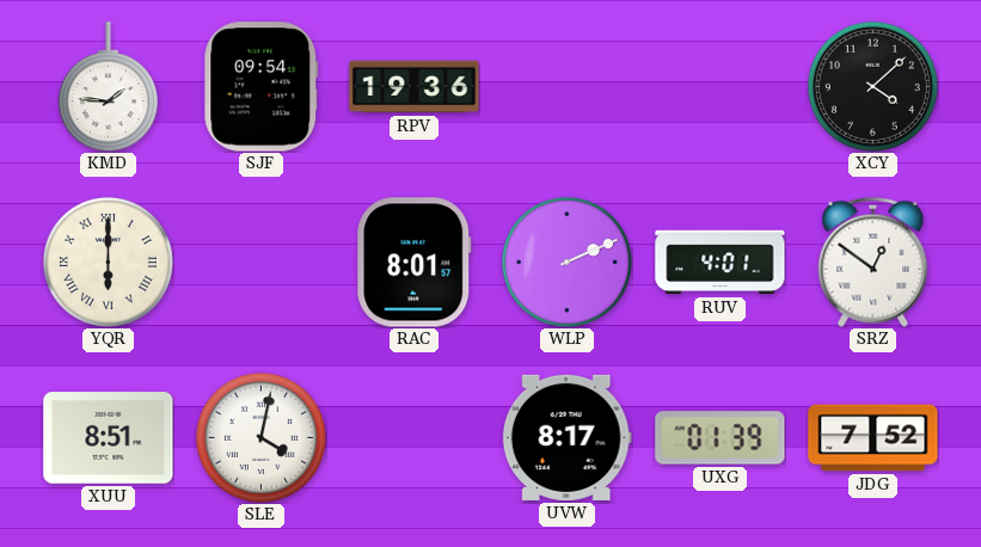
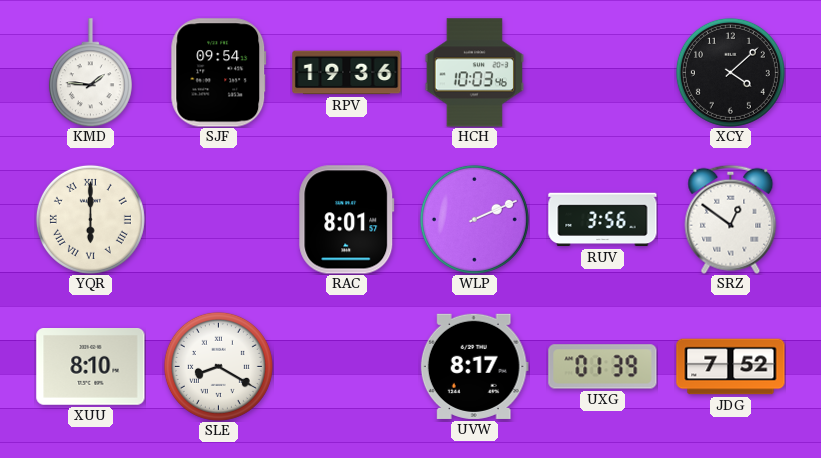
HCH: none -> 10:03 (474, 73)
RUV: 4:01 -> 3:56 (603, 220)
XUU: 8:51 -> 8:10 (91, 367)
SLE: 4:02 -> 8:20 (218, 366)
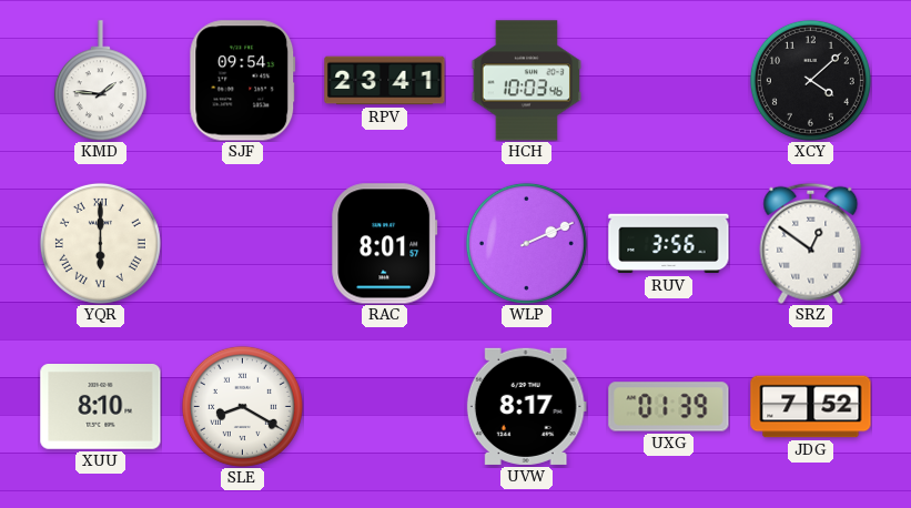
RPV: 19:36 -> 23:41 (385, 81)
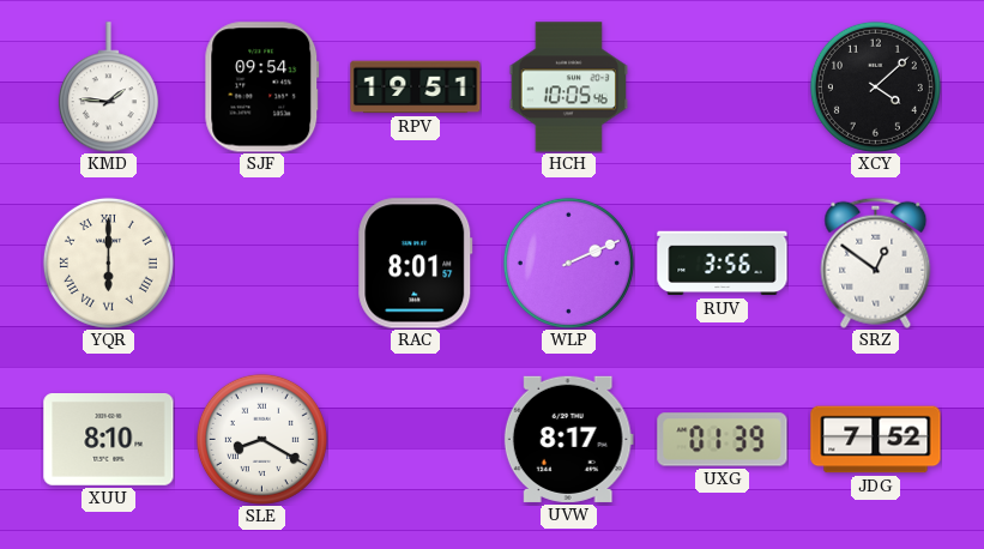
RPV: 23:41 -> 19:51 (416, 88)
HCH: 10:03 -> 10:05 (568, 88)
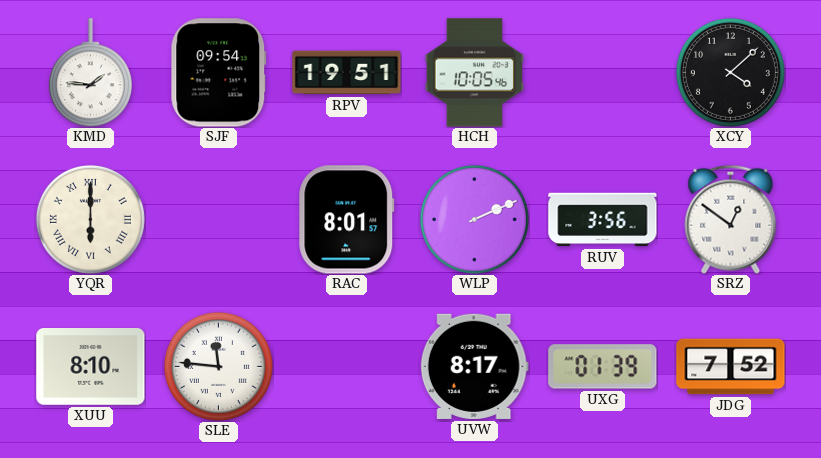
SLE: 8:20 -> 11:46 (218, 366)
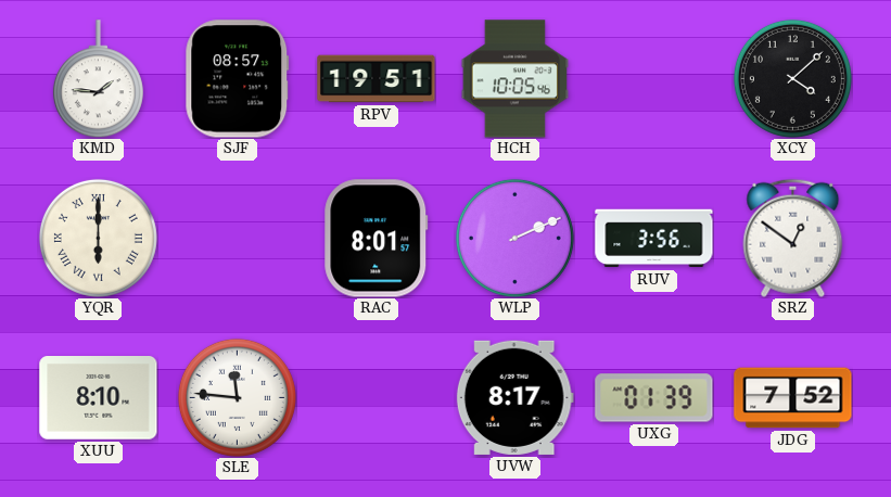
SJF: 09:54 -> 08:57 (238, 79)
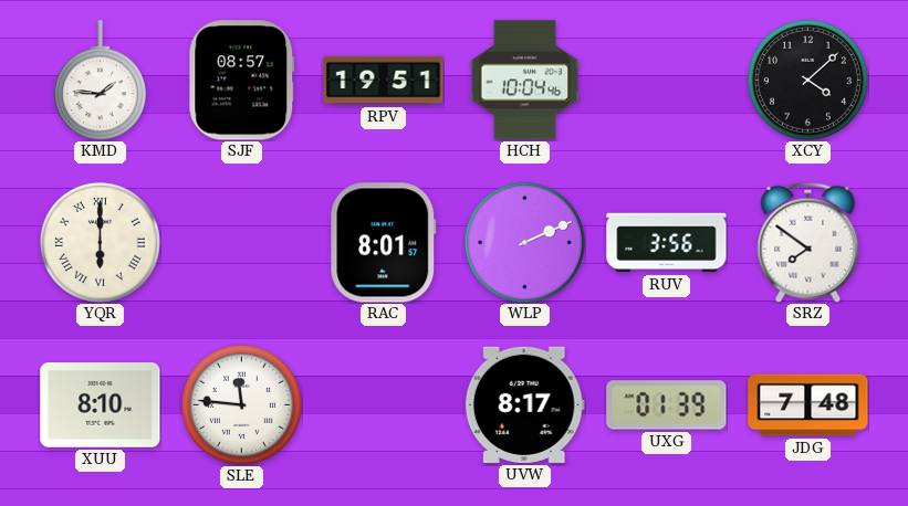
HCH: 10:05 -> 10:04 (524, 81)
SRZ: 12:51 -> 7:51 (808, 242)
JDG: 7:52 -> 7:48 (808, 405)
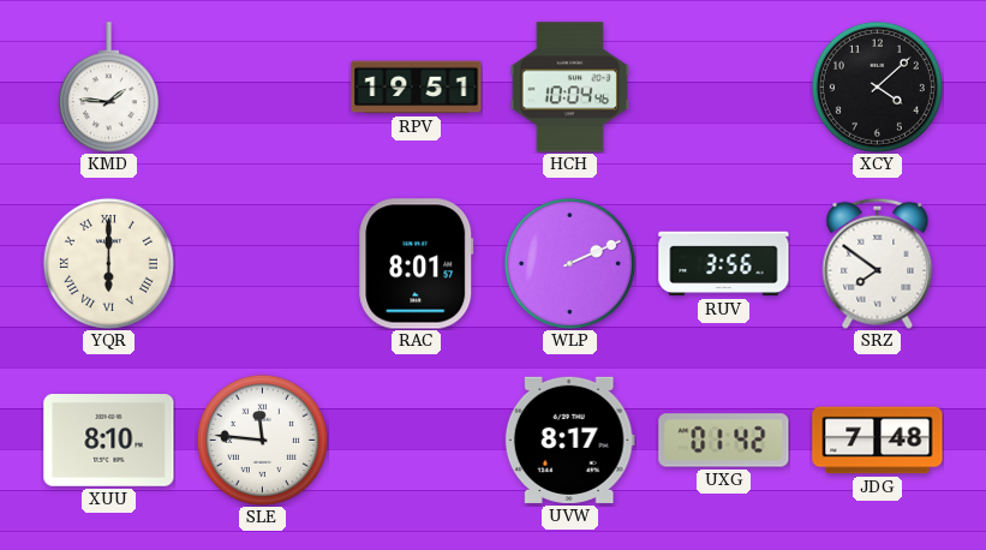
SJF: 08:57 -> none (242, 81)
UXG: 01:39 -> 01:42 (724, 441)
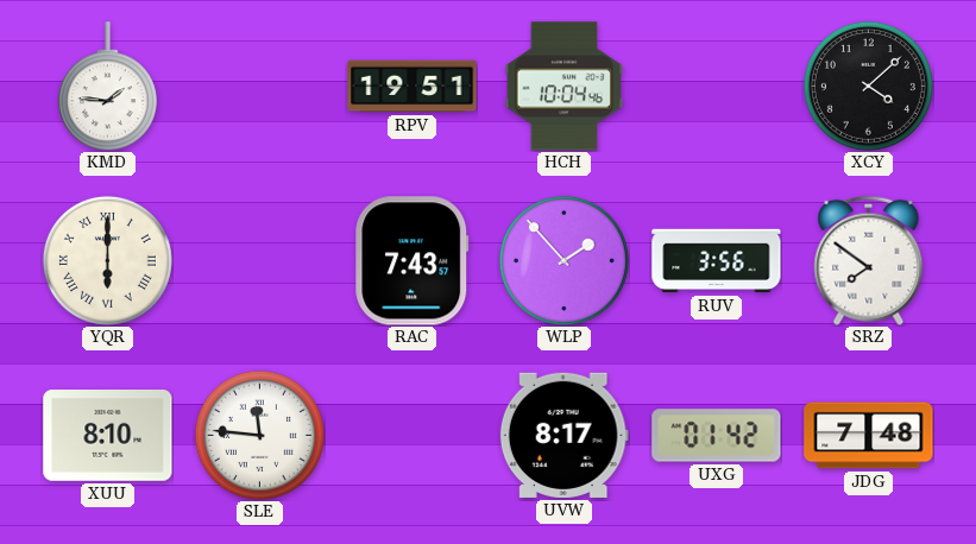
RAC: 8:01 -> 7:43 (413, 261)
WLP: 2:11 -> 1:53 (563, 260)
